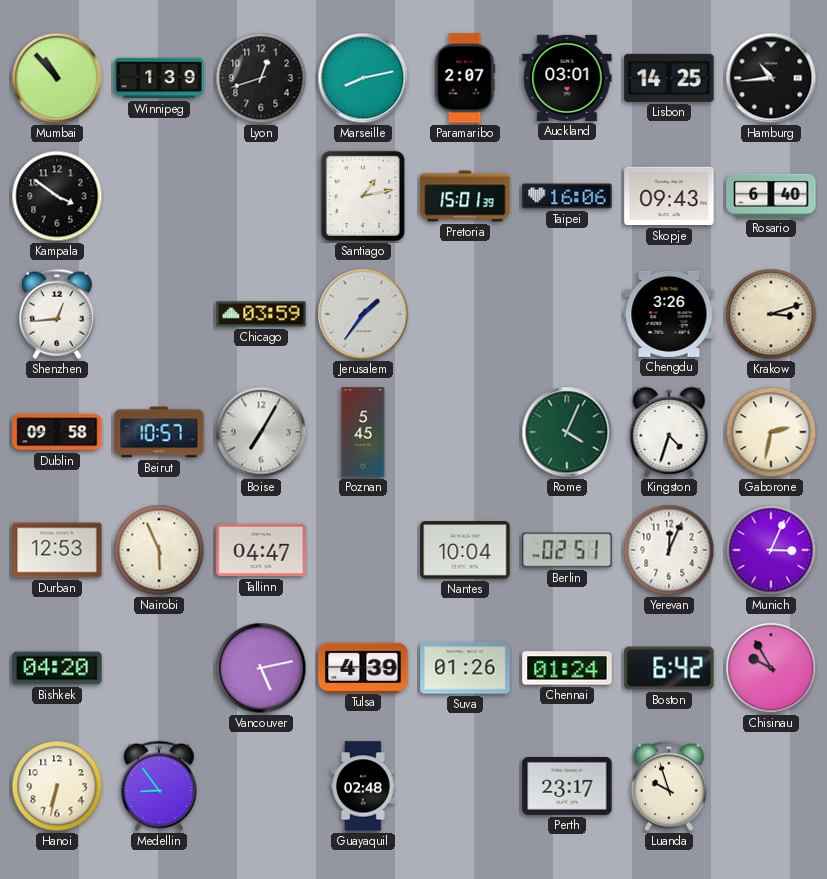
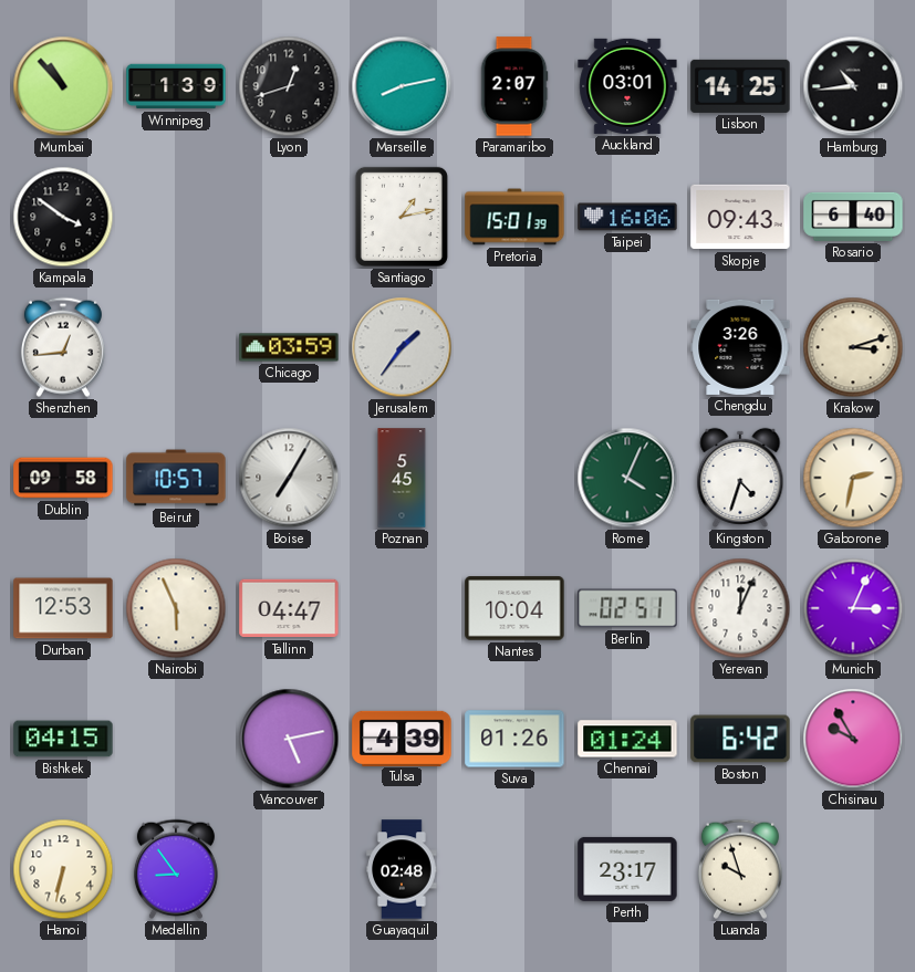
Bishkek: 04:20 -> 04:15 (63, 739)
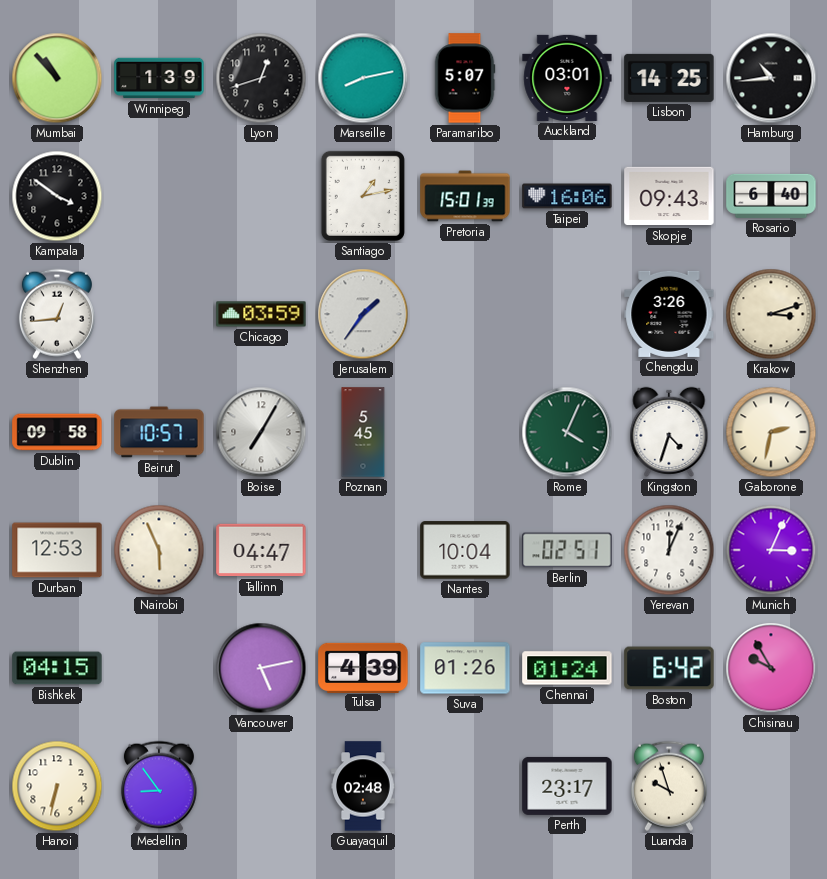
Paramaribo: 2:07 -> 5:07 (465, 78)
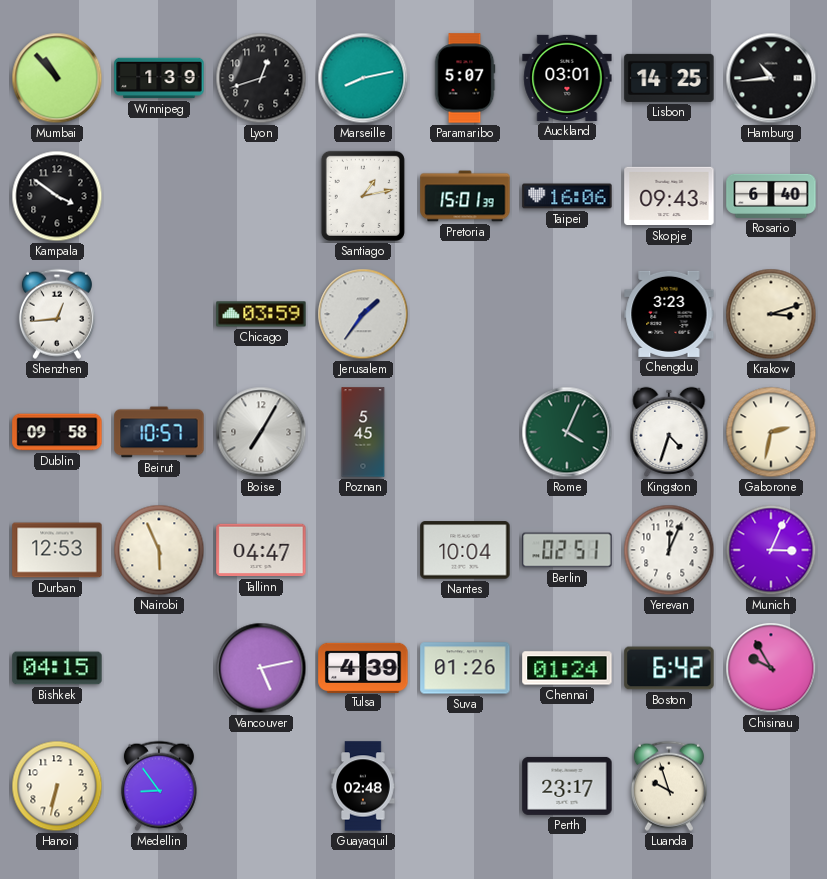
Chengdu: 3:26 -> 3:23 (669, 314)
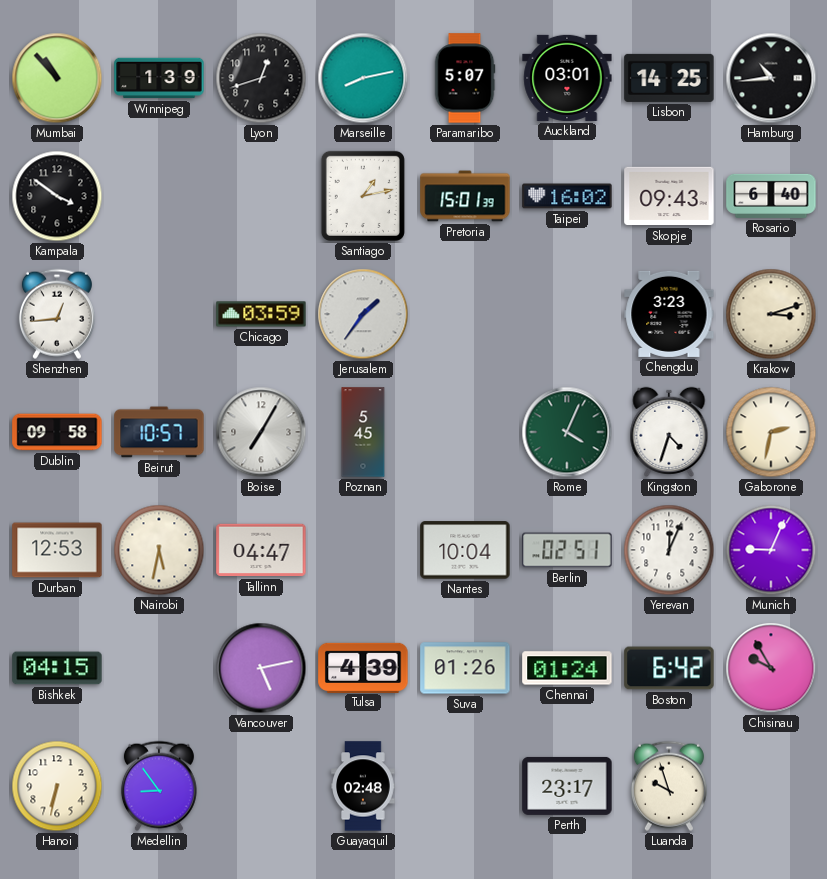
Taipei: 16:06 -> 16:02 (567, 196)
Nairobi: 5:56 -> 5:32 (159, 550)
Munich: 3:04 -> 9:04 (771, 550)
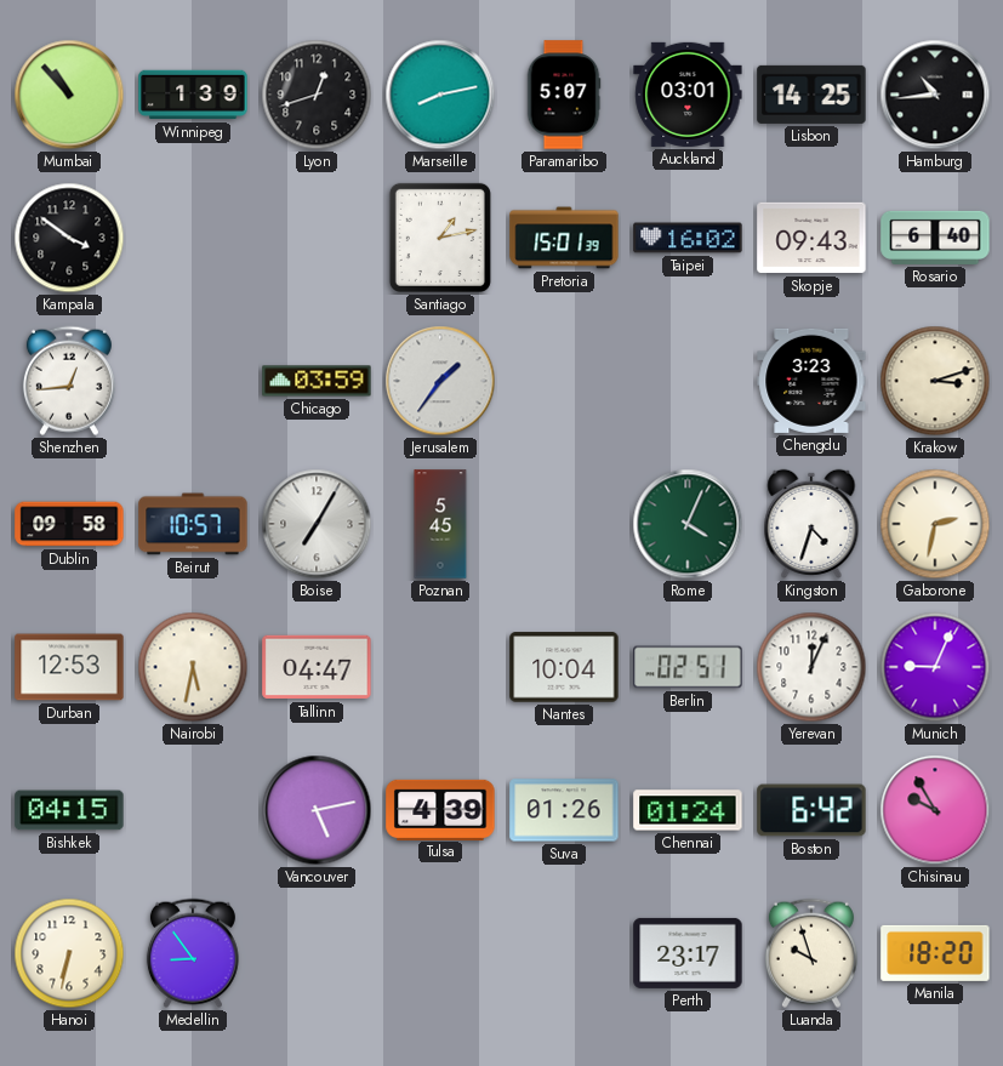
Guayaquil: 02:48 -> none (363, 786)
Manila: none -> 18:20 (935, 953)
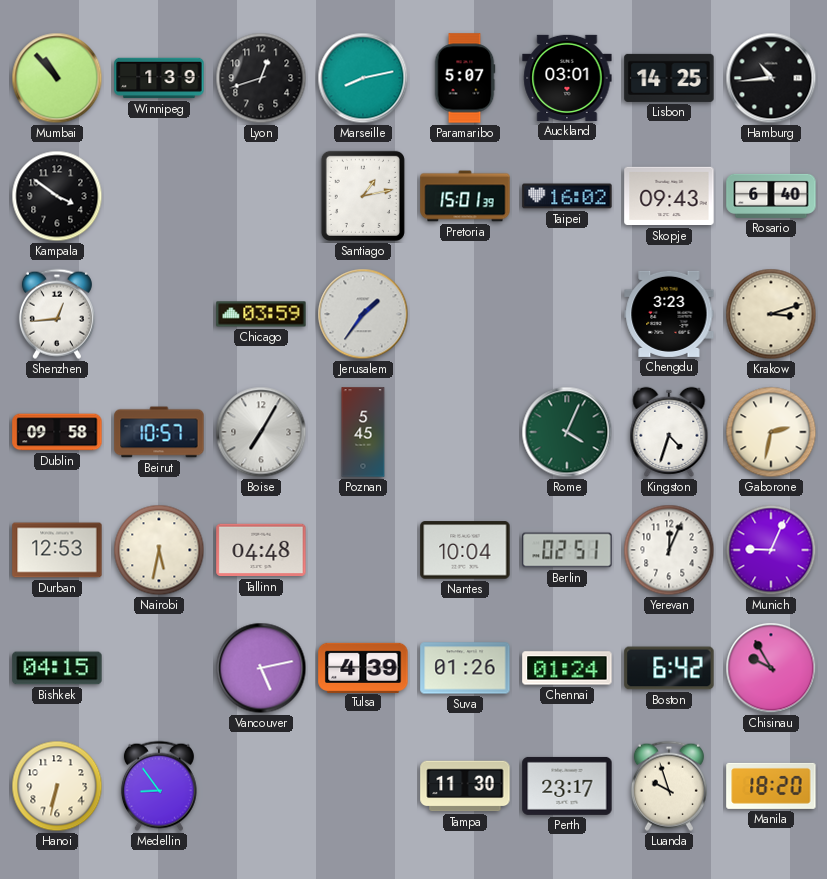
Tallinn: 04:47 -> 04:48 (261, 550)
Tampa: none -> 11:30 (465, 786)
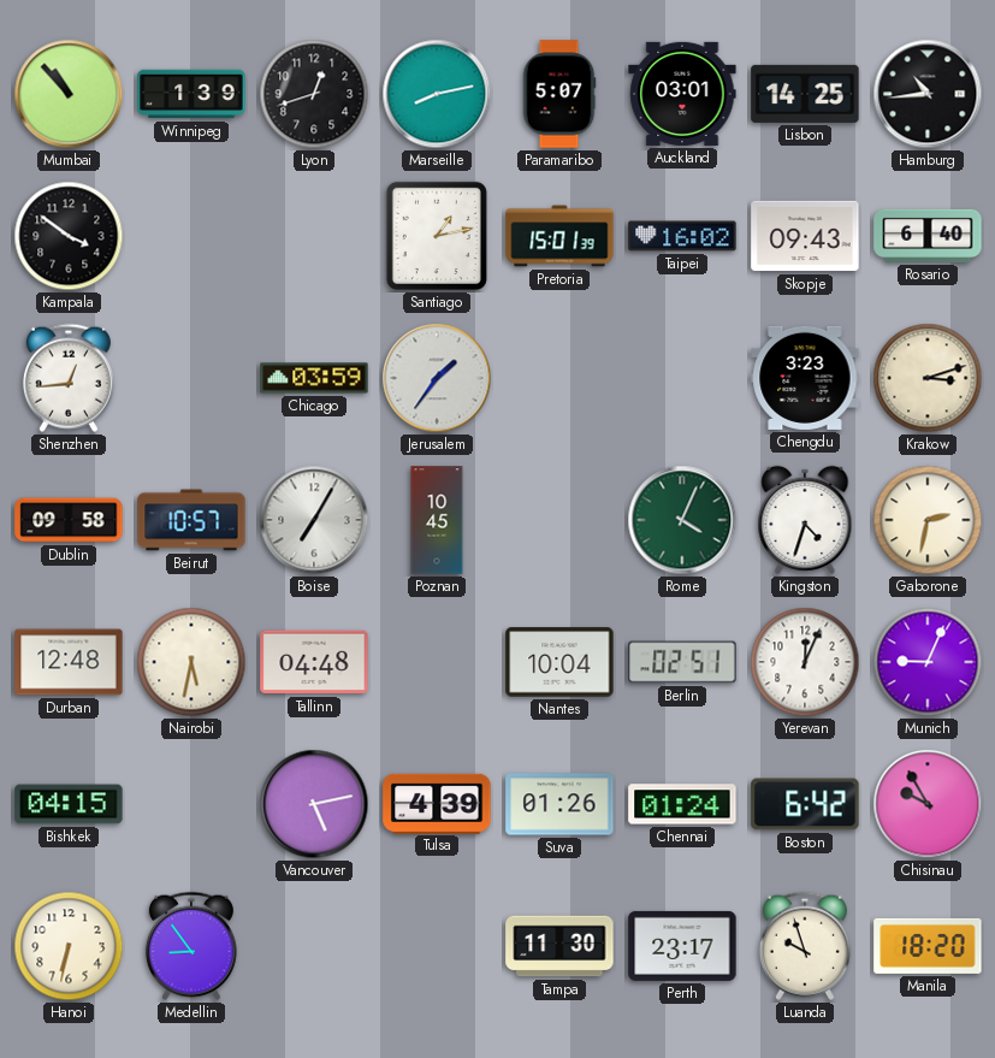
Poznan: 5:45 -> 10:45 (437, 520)
Durban: 12:53 -> 12:48 (69, 662)
